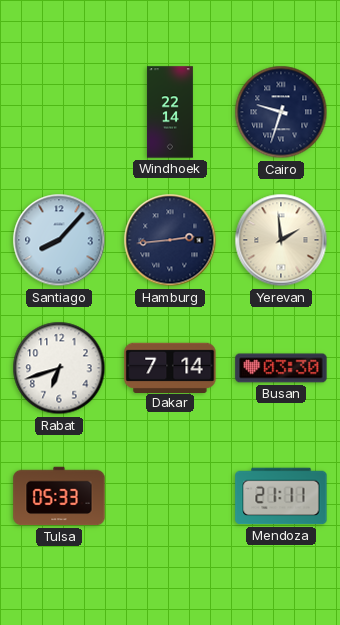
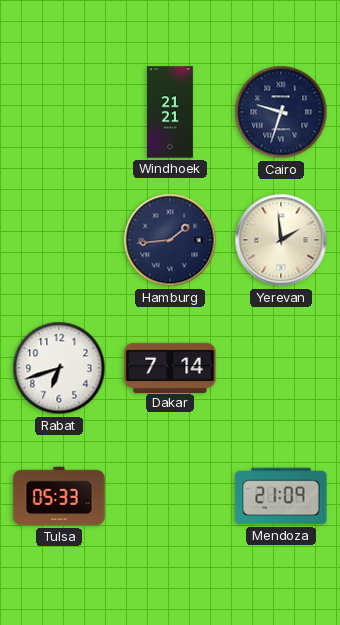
Windhoek: 22:14 -> 21:21 (170, 112)
Santiago: 8:07 -> none (59, 240)
Hamburg: 2:44 -> 1:44 (170, 240)
Busan: 03:30 -> none (281, 368)
Mendoza: 21:11 -> 21:09 (281, 496)
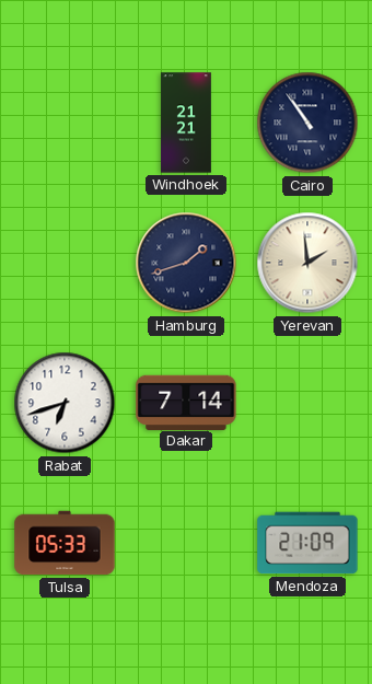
Cairo: 9:33 -> 10:54 (307, 123)
Hamburg: 1:44 -> 1:42 (186, 263)
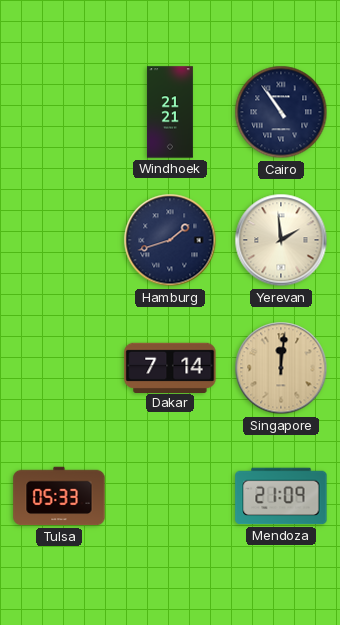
Rabat: 6:42 -> none (65, 403)
Singapore: none -> 12:01 (281, 368)
